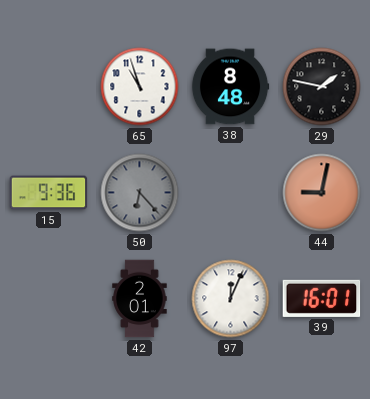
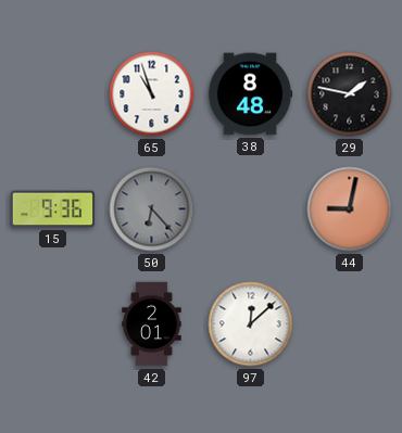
97: 12:04 -> 12:08 (251, 324)
39: 16:01 -> none (322, 298)
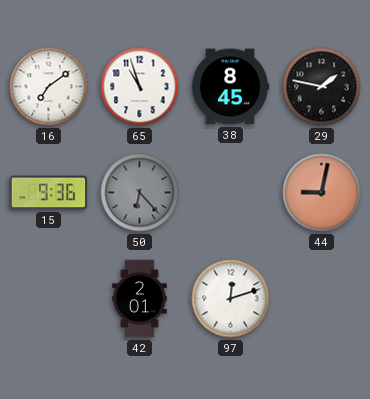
16: none -> 7:09 (49, 87)
38: 8:48 -> 8:45 (230, 87)
97: 12:08 -> 12:12 (231, 299)
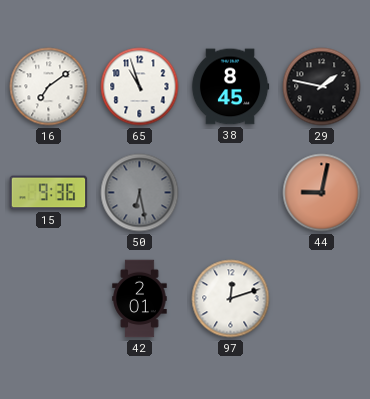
50: 6:23 -> 6:28 (140, 193)
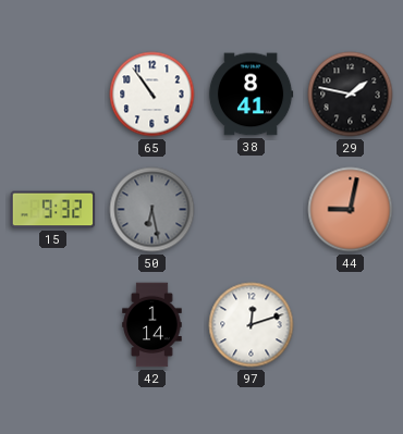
16: 7:09 -> none (49, 87)
65: 10:57 -> 10:54 (152, 95)
38: 8:45 -> 8:41 (251, 95)
15: 9:36 -> 9:32 (53, 210)
42: 2:01 -> 1:14 (152, 325)
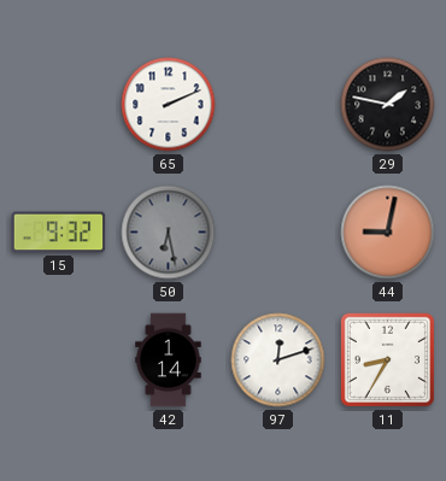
65: 10:54 -> 2:11 (169, 105)
38: 8:41 -> none (251, 95)
11: none -> 8:35 (387, 359)
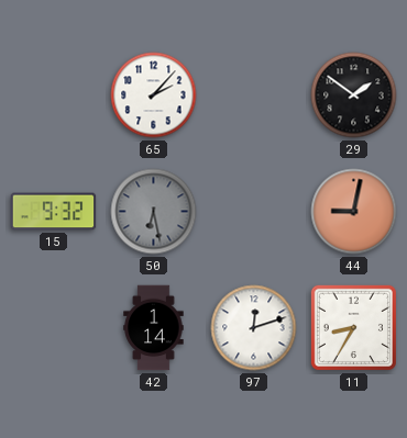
65: 2:11 -> 2:07 (154, 96)
29: 1:47 -> 1:51 (354, 96)
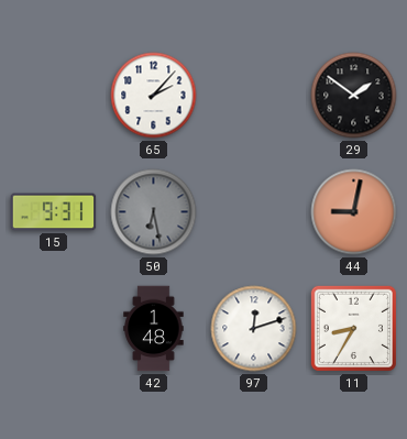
15: 9:32 -> 9:31 (54, 212)
42: 1:14 -> 1:48 (154, 329)
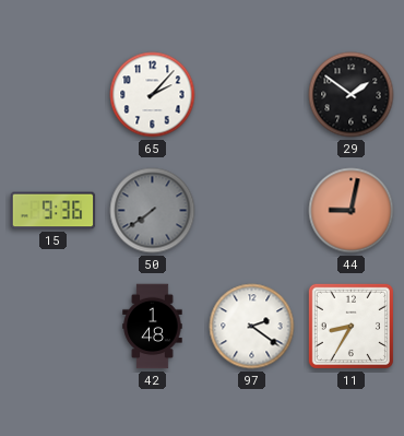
15: 9:31 -> 9:36 (54, 211)
50: 6:28 -> 7:39 (153, 211)
97: 12:12 -> 2:21 (252, 327)
